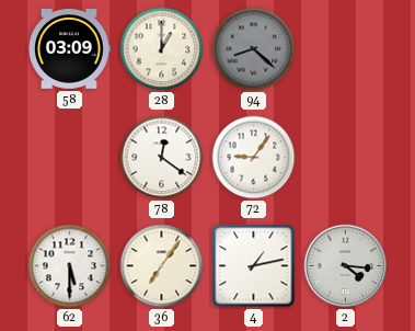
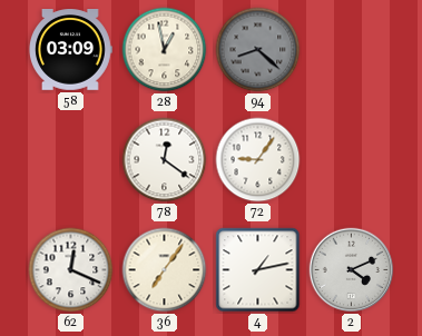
28: 1:00 -> 12:58 (165, 50)
62: 5:30 -> 12:19 (71, 270)
2: 4:16 -> 4:11 (352, 270)
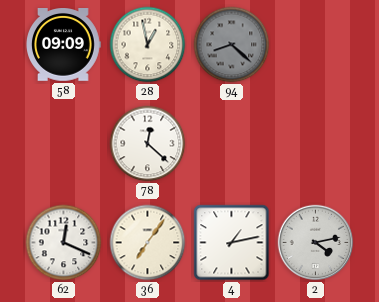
58: 03:09 -> 09:09 (64, 45)
78: 12:21 -> 12:22 (148, 144)
72: 9:06 -> none (258, 160)
2: 4:11 -> 4:13 (316, 243)
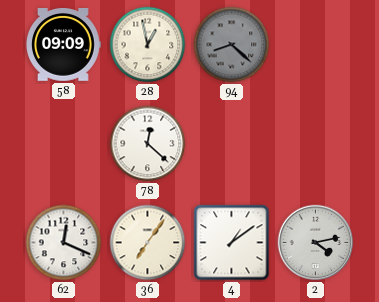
4: 1:13 -> 1:09 (232, 243)
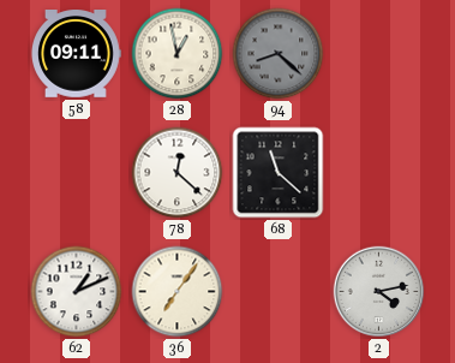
58: 09:09 -> 09:11 (77, 54)
68: none -> 11:22 (279, 173)
62: 12:19 -> 1:11 (77, 292)
4: 1:09 -> none (232, 243)
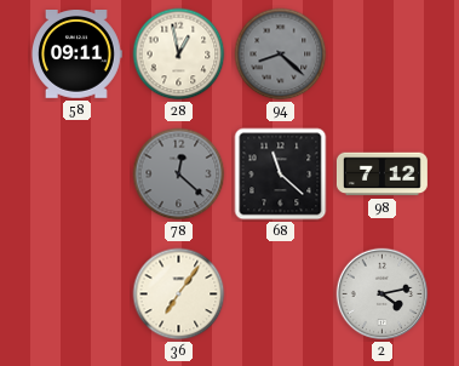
78 dial: white -> grey (179, 175)
98: none -> 7:12 (381, 175)
62: 1:11 -> none (77, 292)
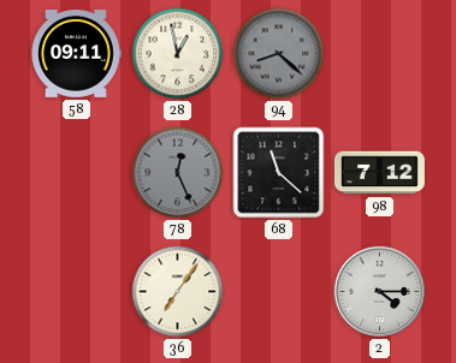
78: 12:22 -> 12:26 (178, 173)
2: 4:13 -> 4:15 (380, 292)
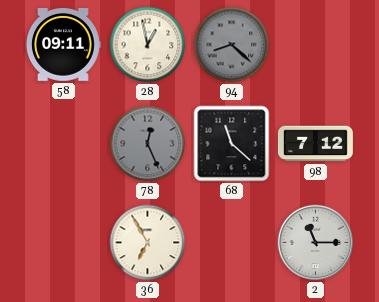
36: 7:06 -> 6:55 (148, 243)
2: 4:15 -> 11:15 (316, 243)
